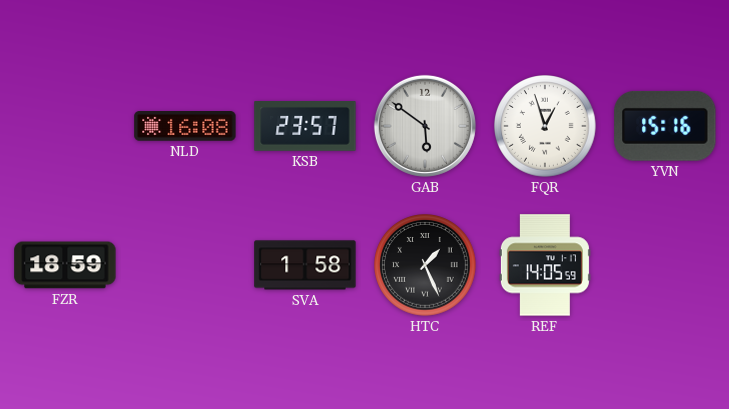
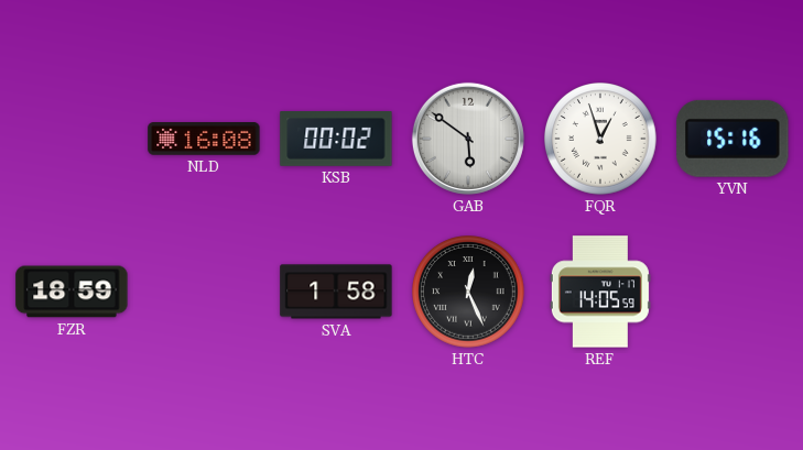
KSB: 23:57 -> 00:02 (336, 140)
HTC: 1:26 -> 12:26 (469, 293)
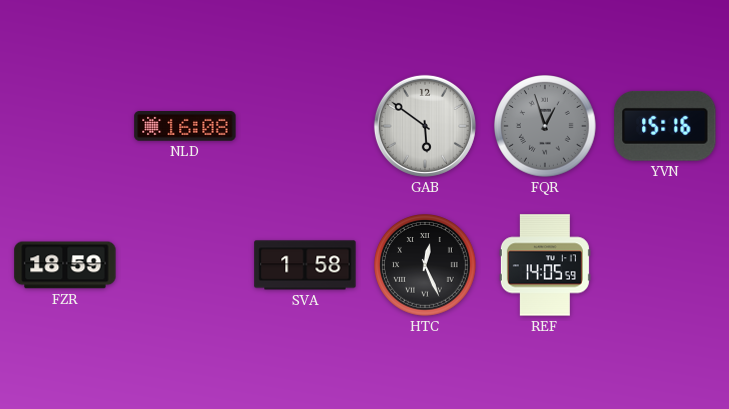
KSB: 00:02 -> none (336, 140)
FQR dial: white -> grey (546, 127)
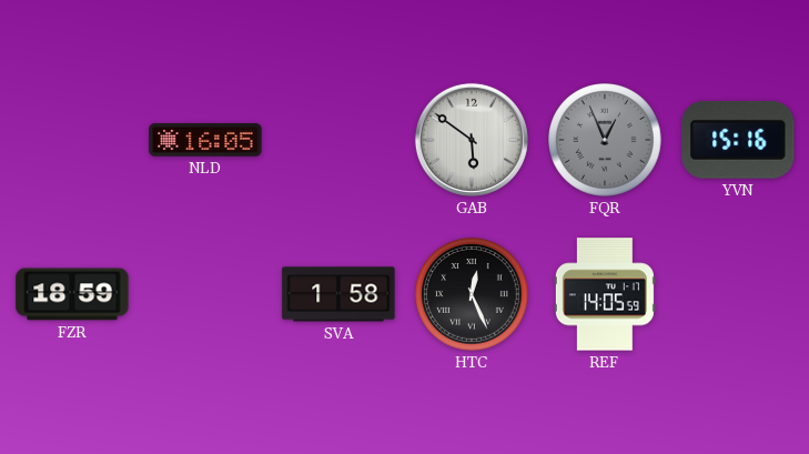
NLD: 16:08 -> 16:05 (205, 141)
FQR: 12:57 -> 12:56 (606, 141)
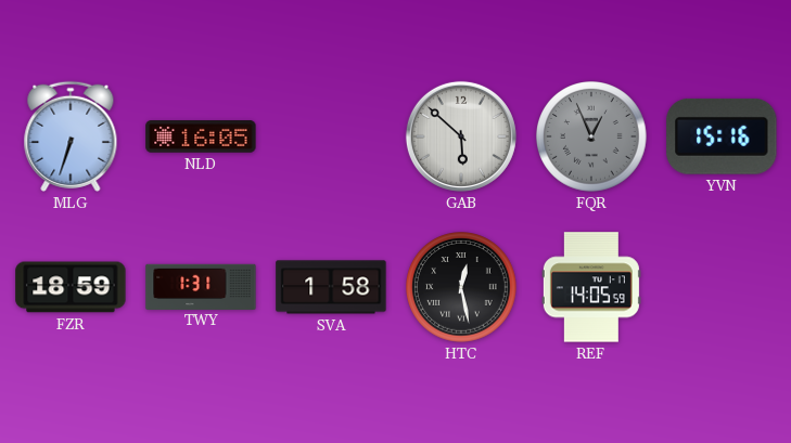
MLG: none -> 6:33 (71, 136)
GAB: 5:51 -> 5:52 (461, 136)
TWY: none -> 1:31 (201, 286)
HTC: 12:26 -> 12:28 (462, 288)
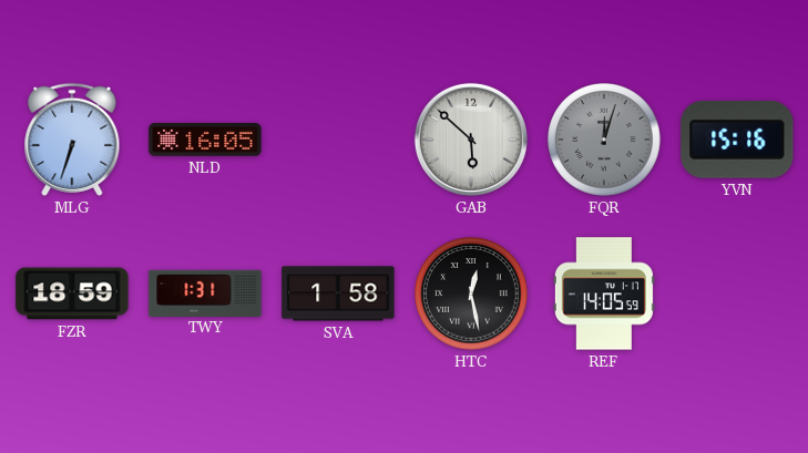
FQR: 12:56 -> 12:03 (605, 141)
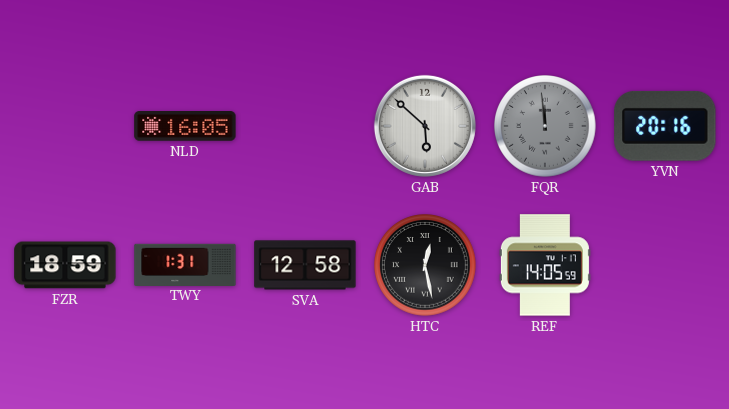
MLG: 6:33 -> none (72, 140)
FQR: 12:03 -> 11:59 (546, 127)
YVN: 15:16 -> 20:16 (665, 126)
SVA: 1:58 -> 12:58 (305, 265)
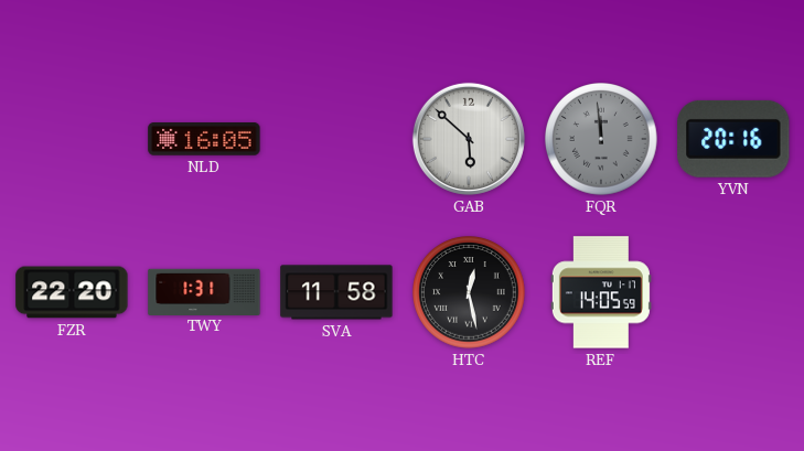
FZR: 18:59 -> 22:20 (72, 292)
SVA: 12:58 -> 11:58 (336, 292)
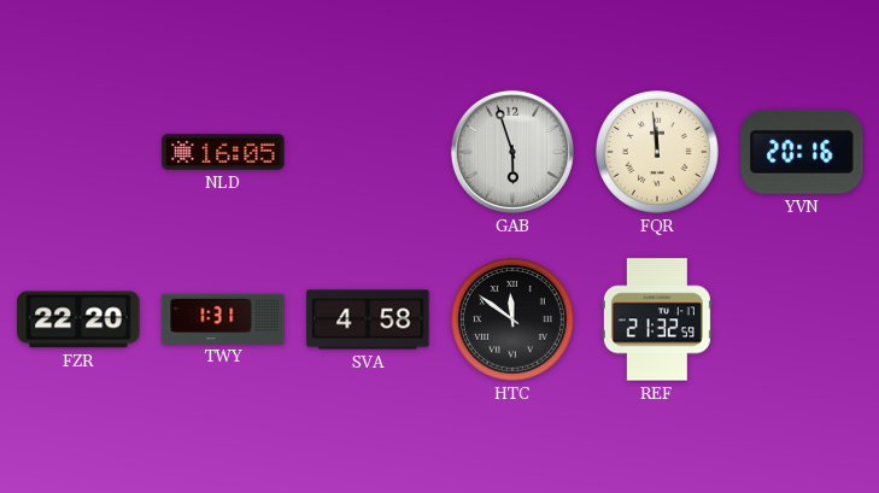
GAB: 5:52 -> 5:57 (512, 152)
FQR dial: grey -> cream (658, 153)
SVA: 11:58 -> 4:58 (368, 319)
HTC: 12:28 -> 11:51 (514, 321)
REF: 14:05 -> 21:32 (657, 319)
